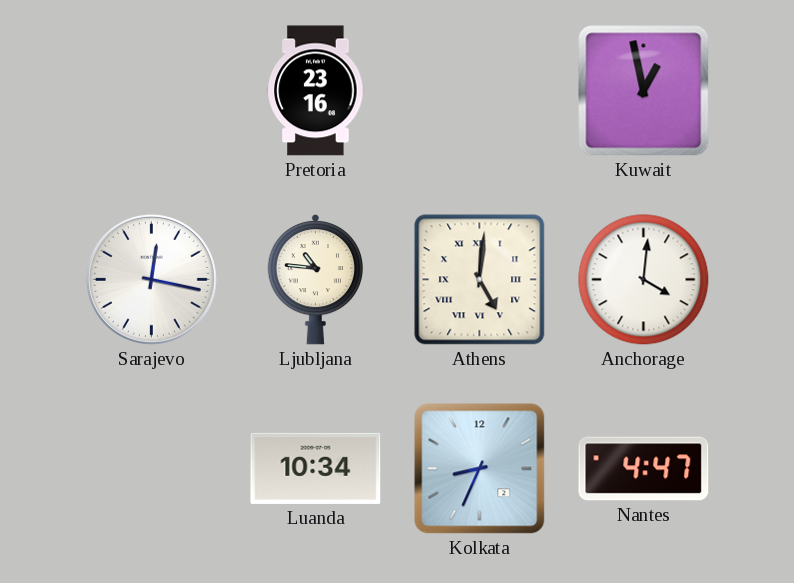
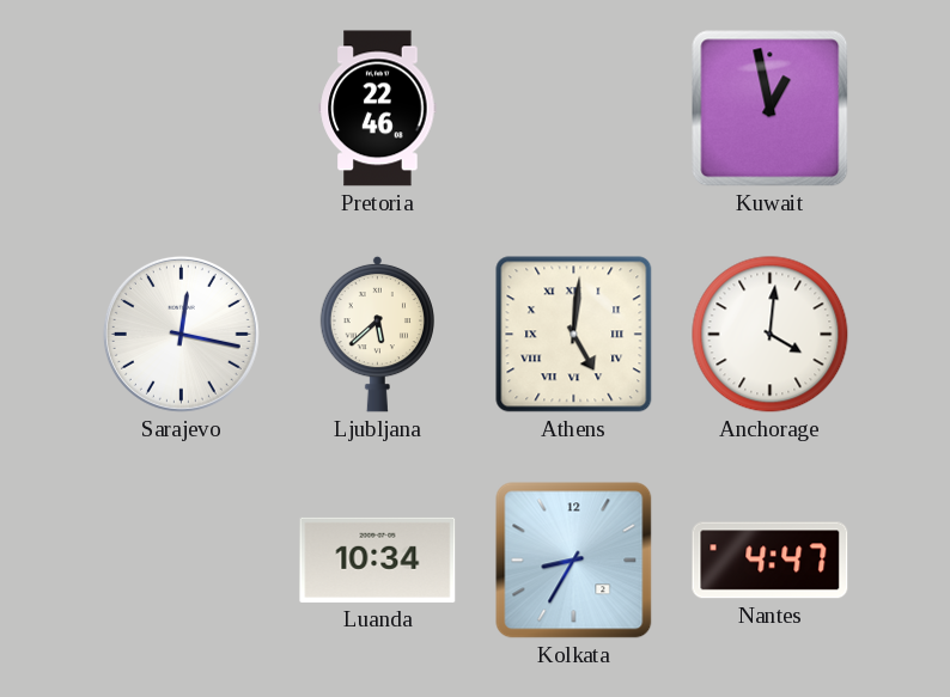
Pretoria: 23:16 -> 22:46 (378, 109)
Ljubljana: 10:46 -> 5:38 (377, 334)
Kolkata: 8:34 -> 8:35 (574, 561)
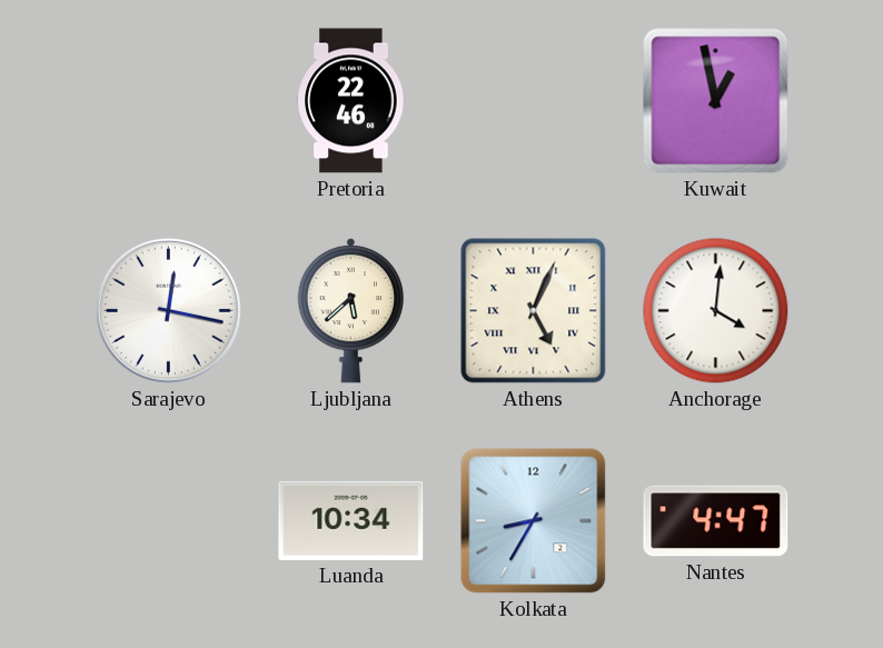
Athens: 5:01 -> 5:04 (534, 311)
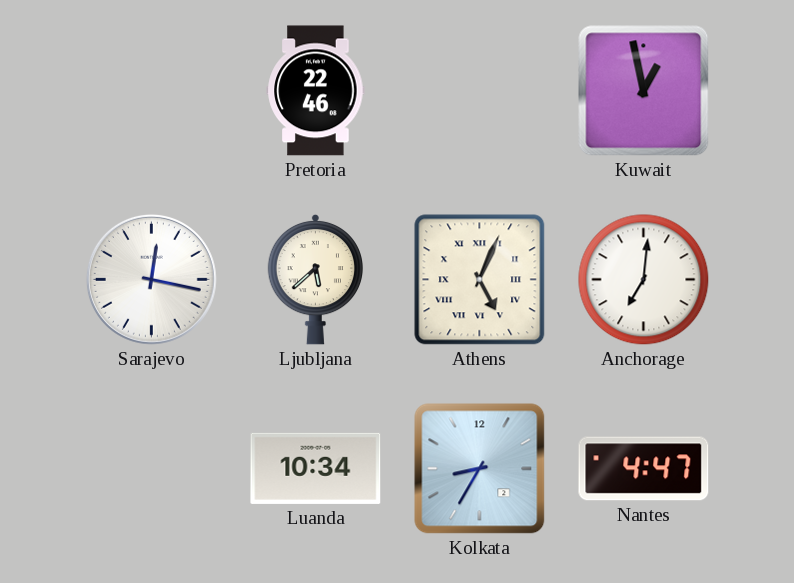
Anchorage: 4:01 -> 7:01 (644, 280)
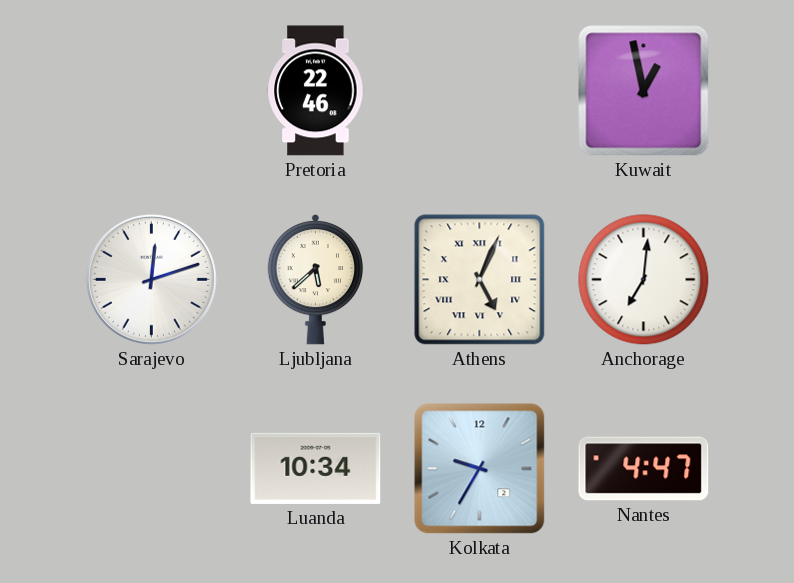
Sarajevo: 12:17 -> 12:12 (151, 279)
Kolkata: 8:35 -> 9:35 (480, 469)
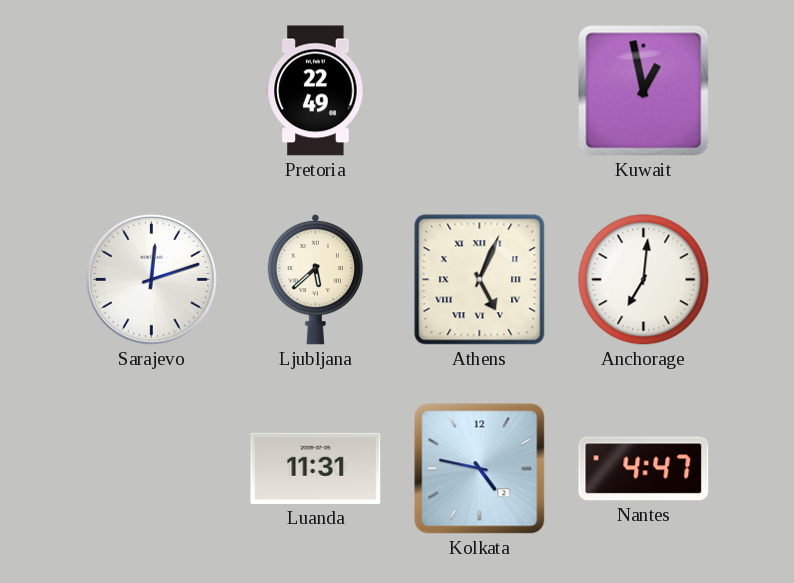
Pretoria: 22:46 -> 22:49 (316, 91)
Luanda: 10:34 -> 11:31 (316, 468)
Kolkata: 9:35 -> 4:47 (480, 469)
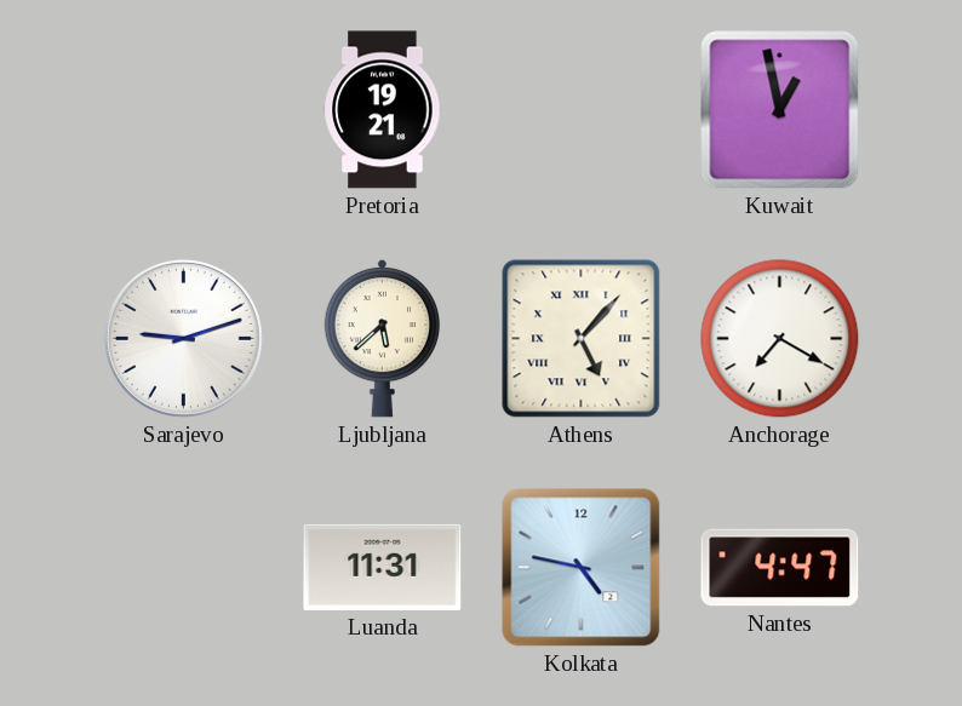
Pretoria: 22:49 -> 19:21 (383, 110)
Sarajevo: 12:12 -> 9:12 (183, 338)
Athens: 5:04 -> 5:07 (582, 339)
Anchorage: 7:01 -> 7:20 (780, 339)
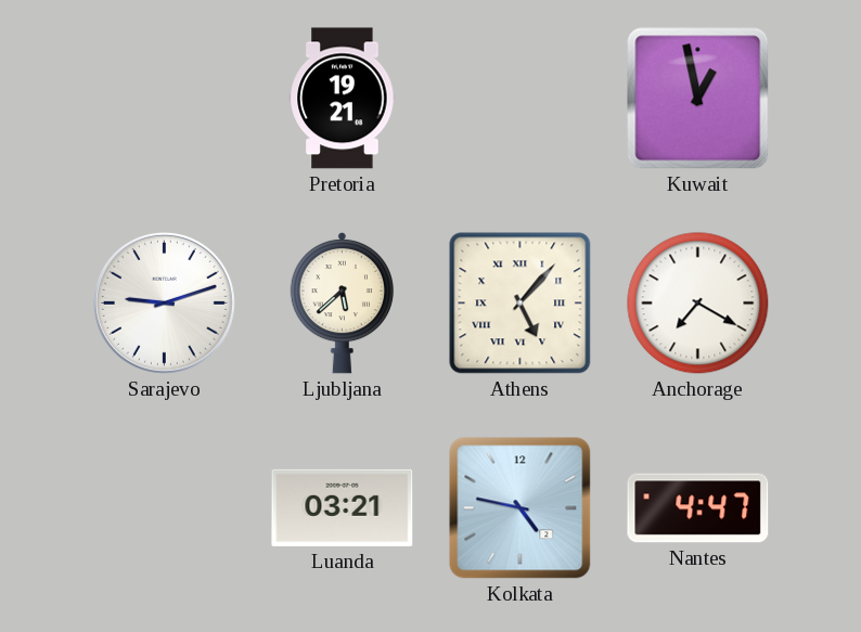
Luanda: 11:31 -> 03:21 (343, 507)
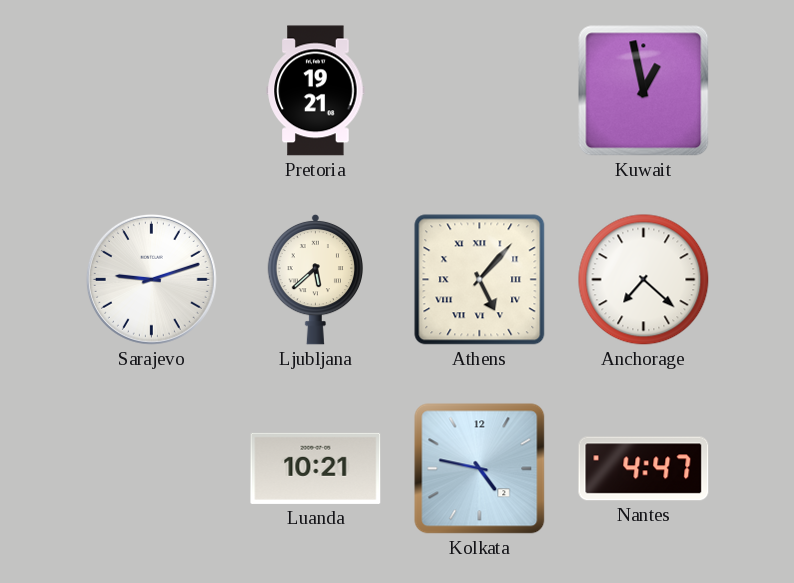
Anchorage: 7:20 -> 7:22 (644, 280)
Luanda: 03:21 -> 10:21 (316, 468)
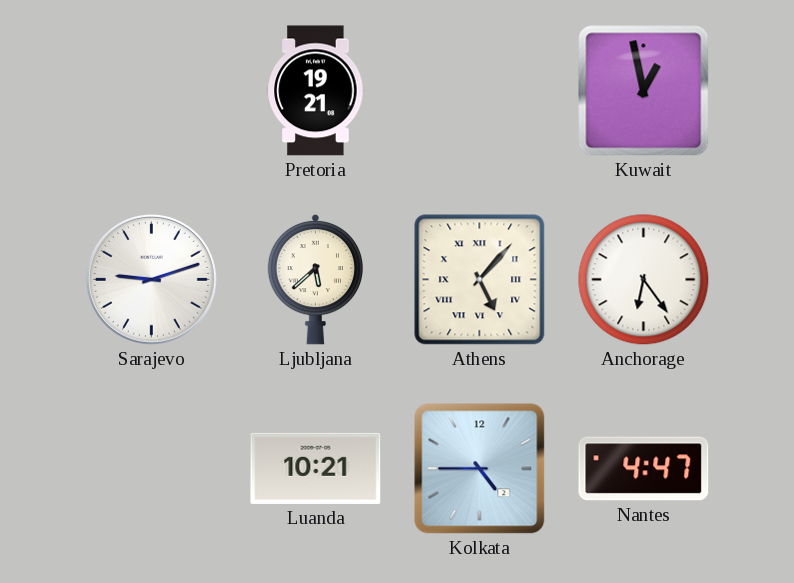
Anchorage: 7:22 -> 6:24 (644, 280)
Kolkata: 4:47 -> 4:45 (480, 469)
